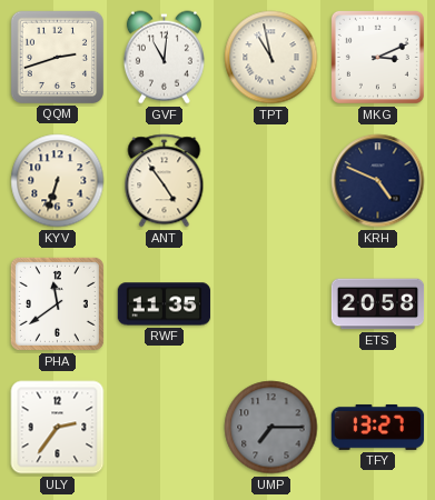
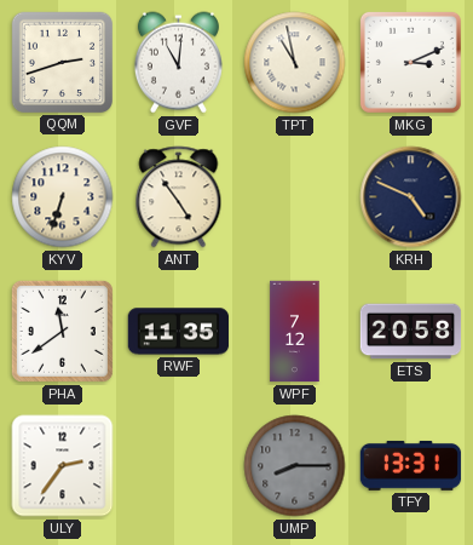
WPF: none -> 7:12 (295, 332)
UMP: 7:15 -> 8:15 (295, 466)
TFY: 13:27 -> 13:31 (411, 465)
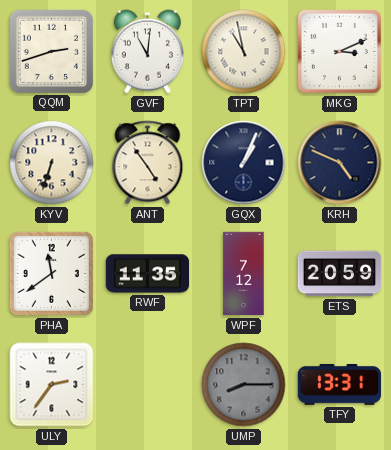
GQX: none -> 1:04 (244, 163)
ETS: 20:58 -> 20:59 (340, 274)
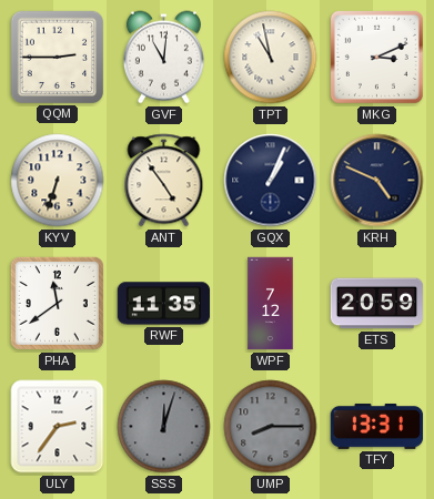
QQM: 2:42 -> 2:45 (57, 57)
SSS: none -> 12:03 (164, 427)
